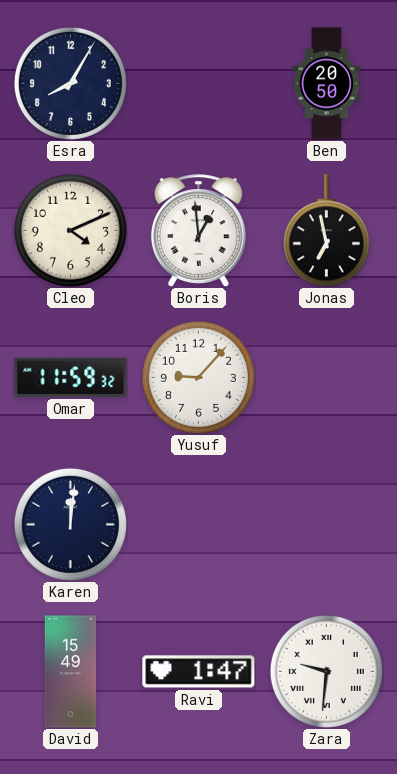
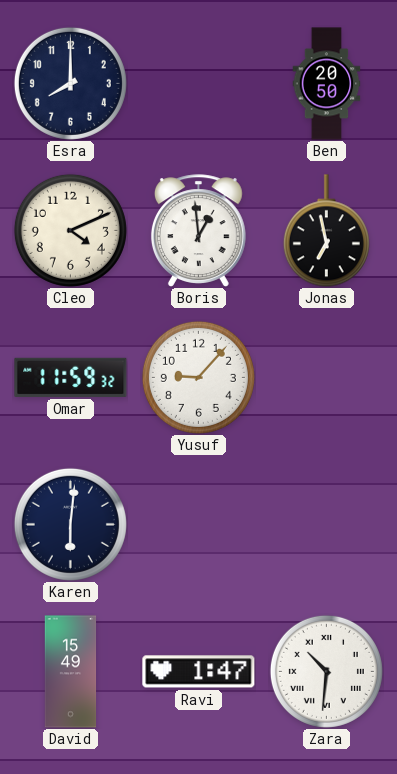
Esra: 8:05 -> 8:00 (70, 83)
Karen: 12:01 -> 6:01 (70, 524)
Zara: 9:31 -> 10:31 (326, 671)
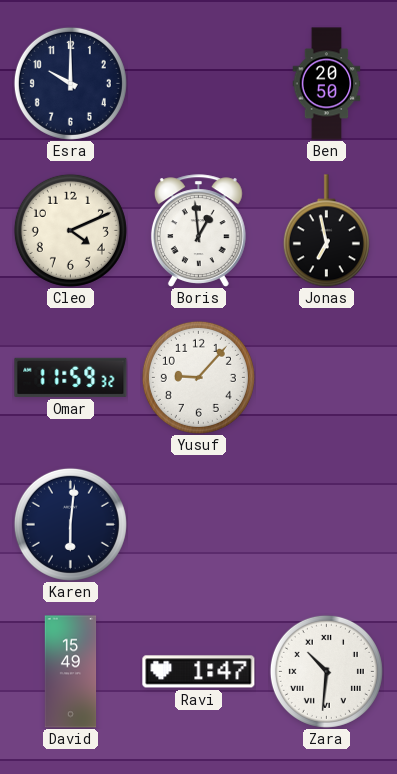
Esra: 8:00 -> 10:00 (70, 83)
